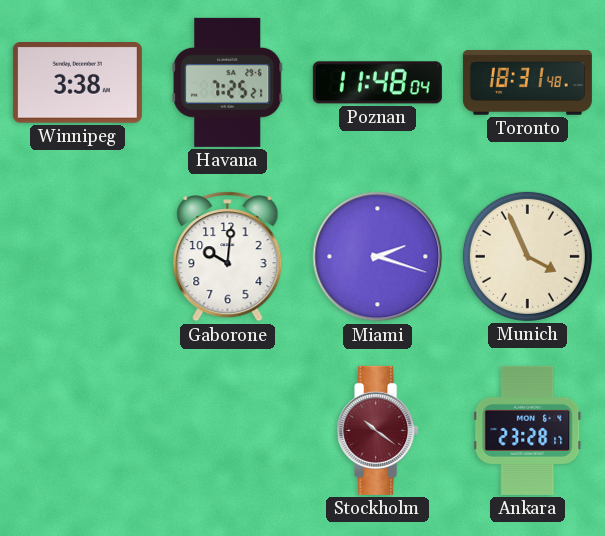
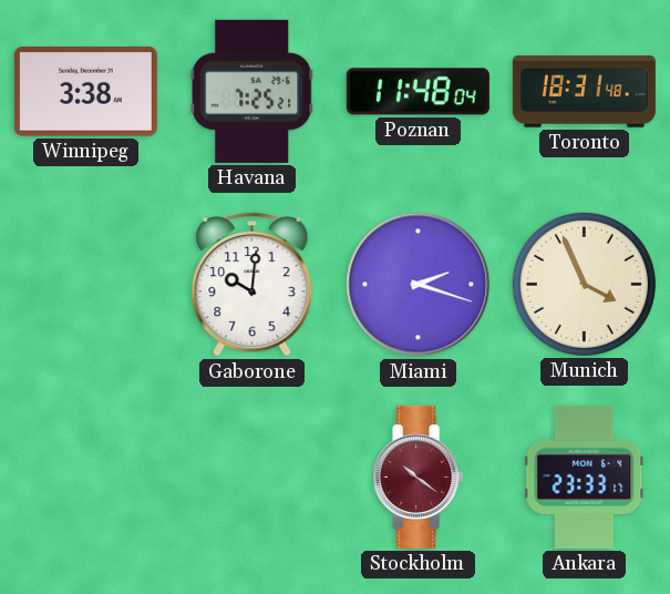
Ankara: 23:28 -> 23:33 (585, 477)
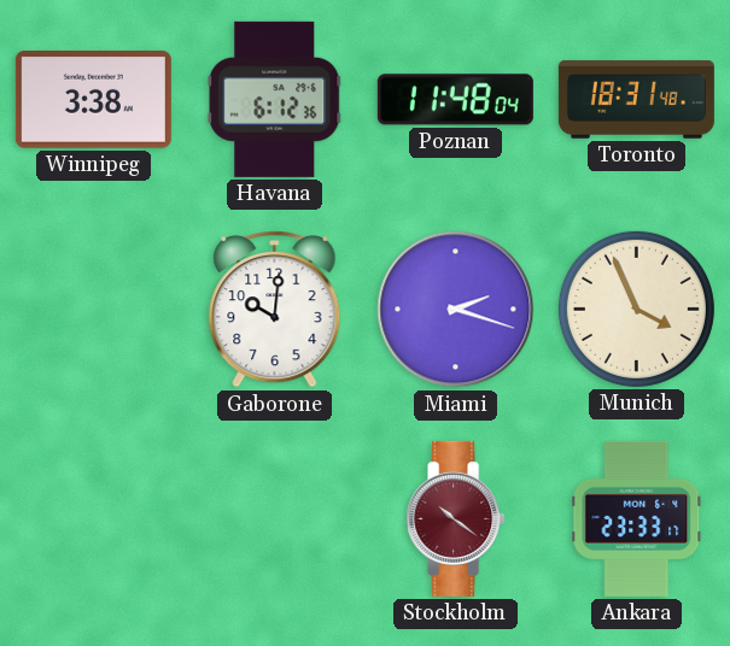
Havana: 7:25 -> 6:12 (275, 99)
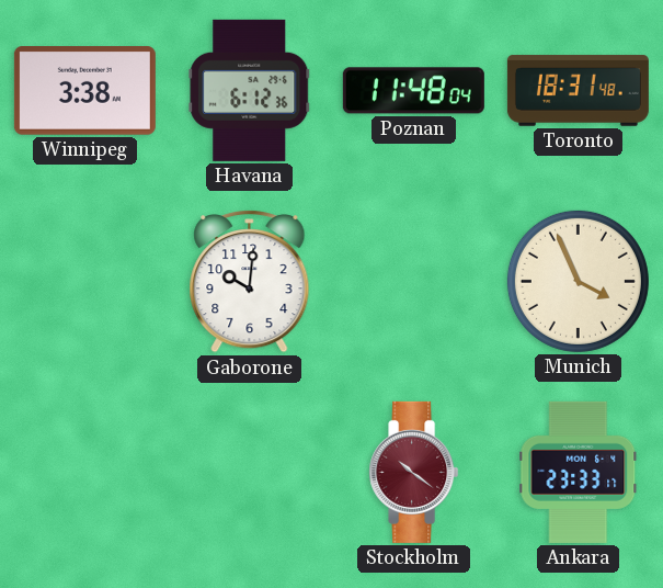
Miami: 2:18 -> none (456, 310)
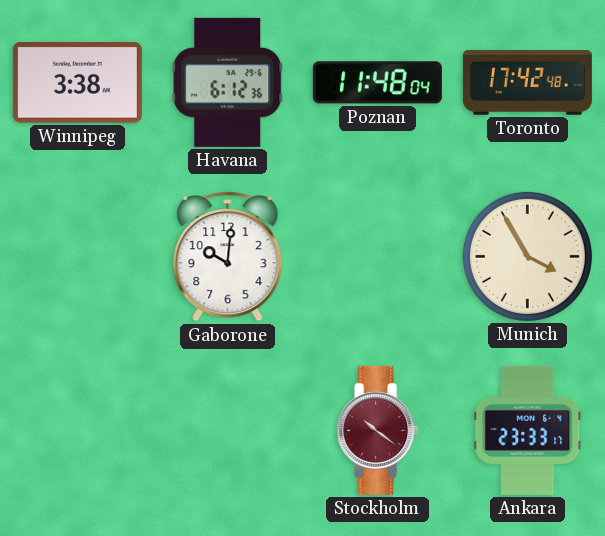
Toronto: 18:31 -> 17:42 (527, 83)
Munich: 3:56 -> 3:55 (527, 256)
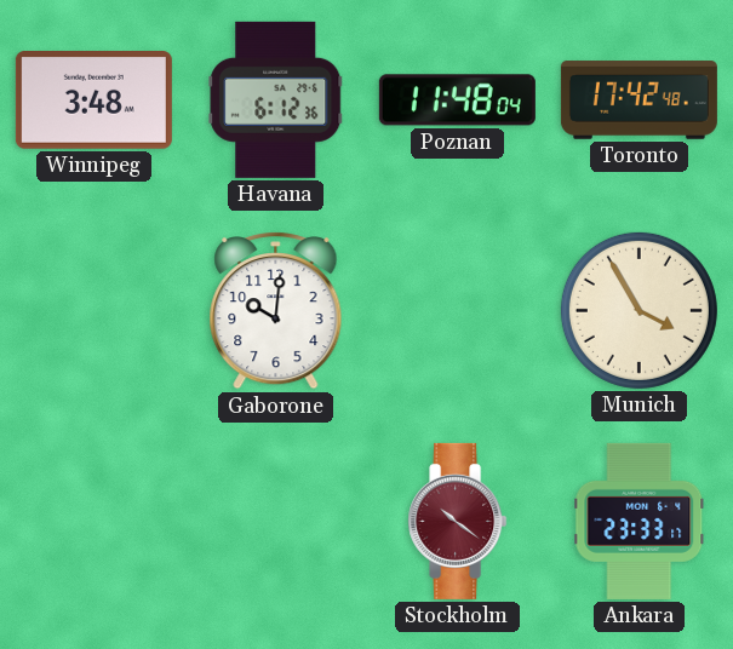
Winnipeg: 3:38 -> 3:48 (93, 100)
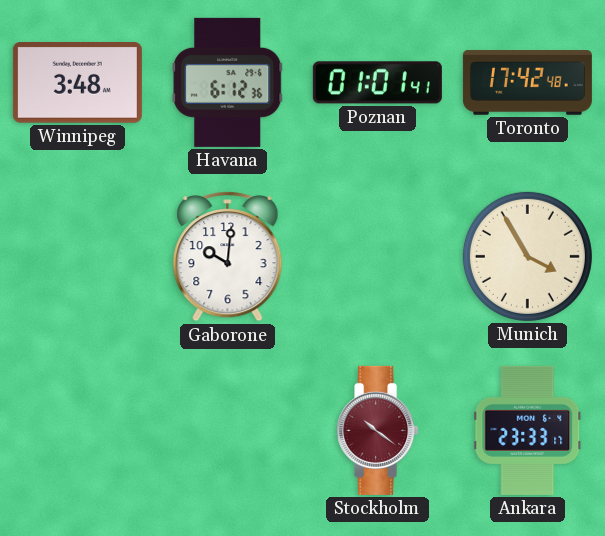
Poznan: 11:48 -> 01:01 (377, 83)
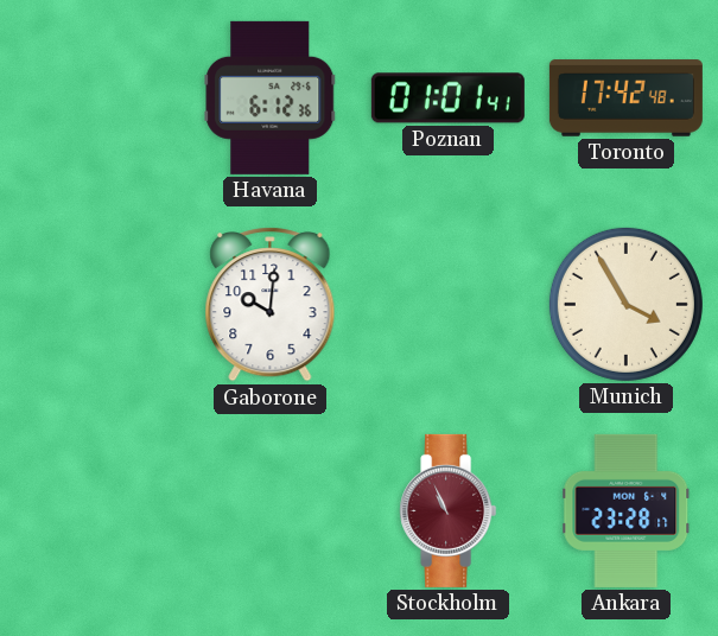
Winnipeg: 3:48 -> none (77, 83)
Stockholm: 10:21 -> 10:56 (449, 510)
Ankara: 23:33 -> 23:28 (627, 510)
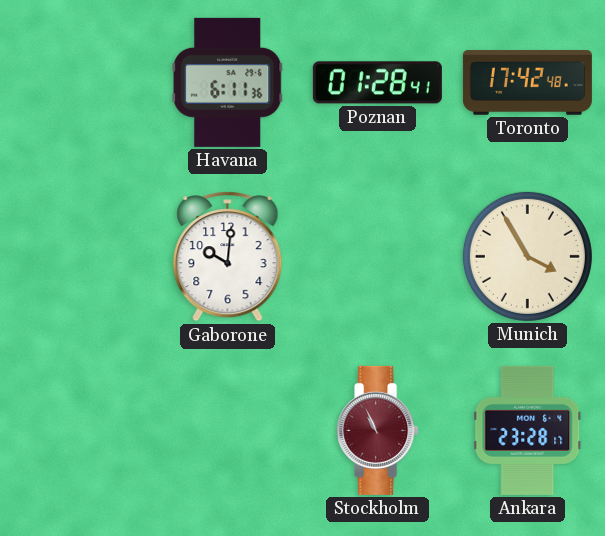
Havana: 6:12 -> 6:11 (228, 82)
Poznan: 01:01 -> 01:28 (377, 83)
